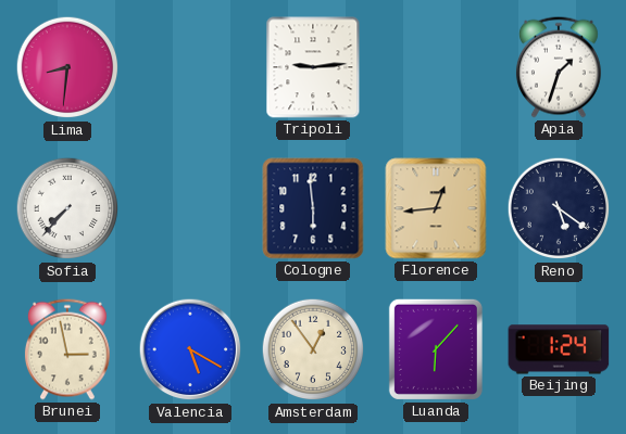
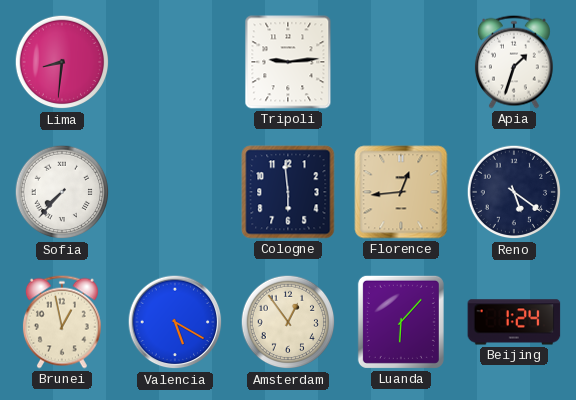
Brunei: 2:58 -> 12:58 (62, 322)
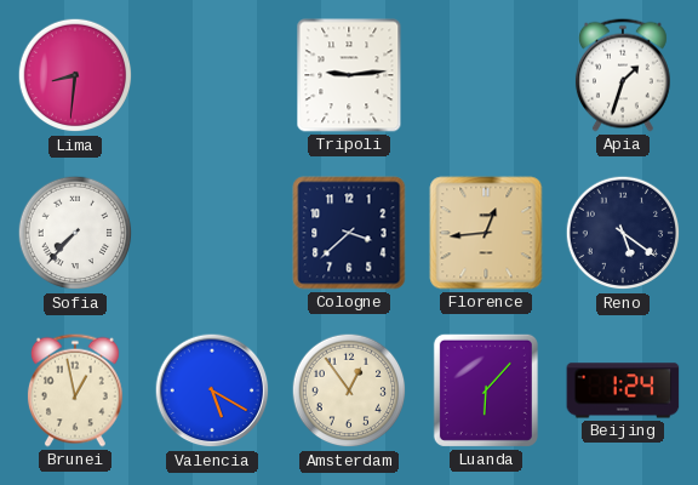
Cologne: 5:59 -> 3:38 (349, 233)
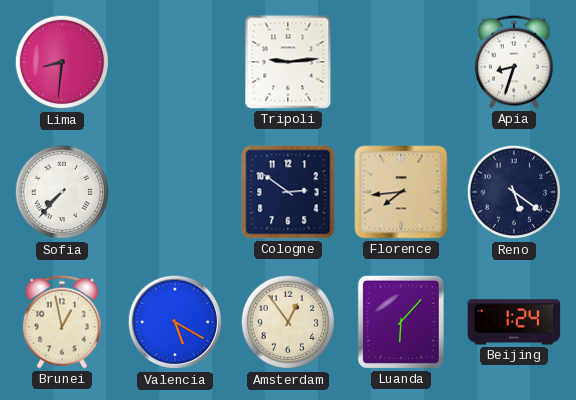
Apia: 1:33 -> 8:33 (514, 62)
Cologne: 3:38 -> 2:51 (288, 192)
Florence: 12:44 -> 7:44 (401, 192)
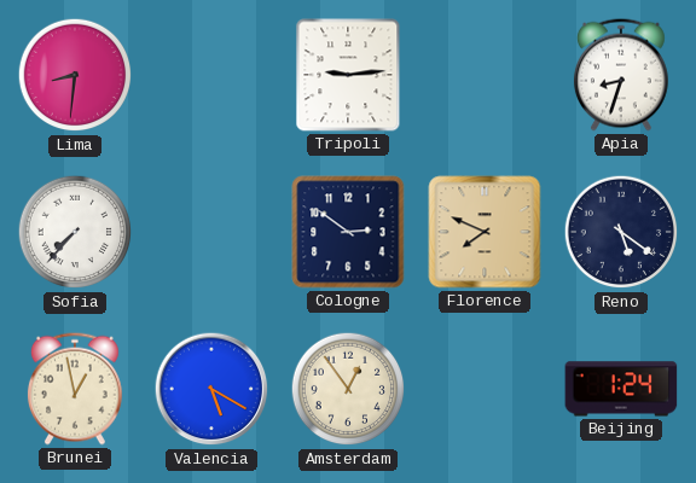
Florence: 7:44 -> 7:49 (485, 232)
Luanda: 6:07 -> none (401, 322)
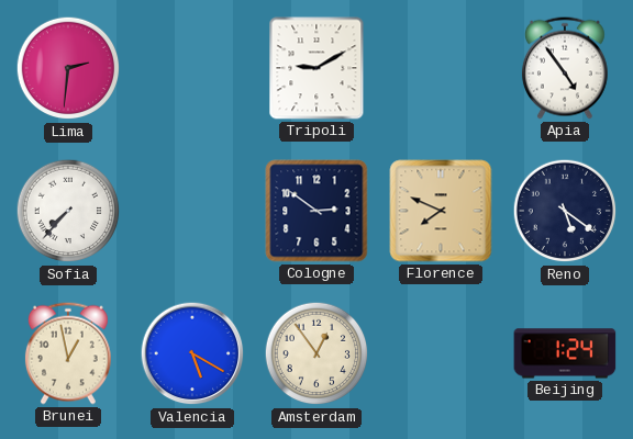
Lima: 8:31 -> 2:31 (68, 68)
Tripoli: 9:14 -> 9:10 (316, 68)
Apia: 8:33 -> 4:54 (565, 68)
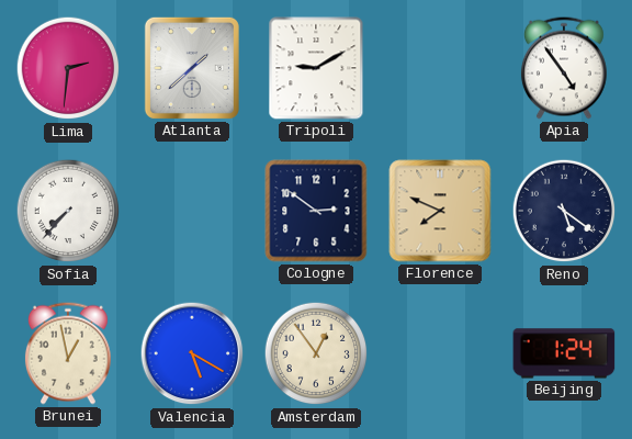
Atlanta: none -> 1:38 (192, 68)
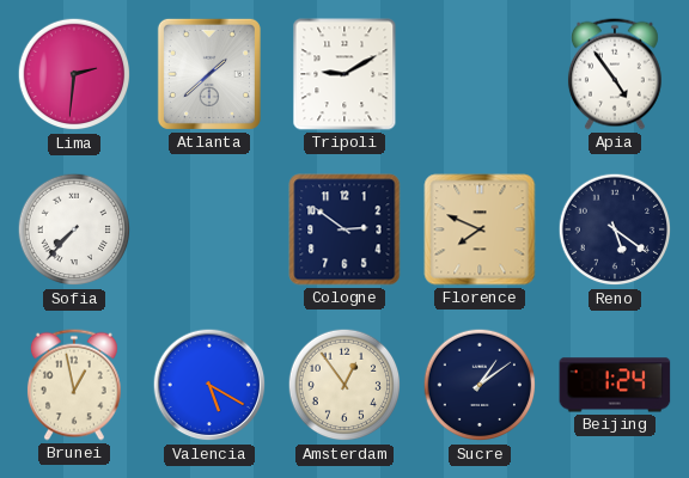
Sucre: none -> 1:09 (480, 385)
